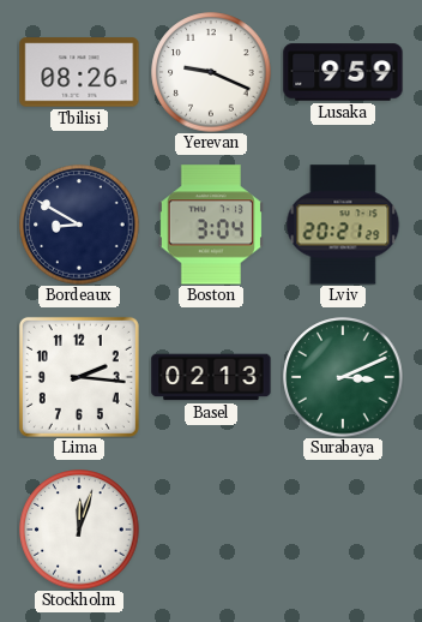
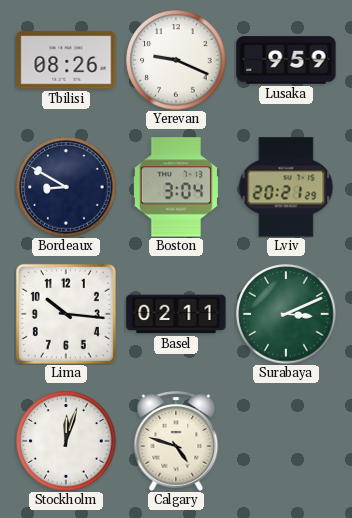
Lima: 2:16 -> 10:16 (66, 314)
Basel: 02:13 -> 02:11 (176, 314)
Calgary: none -> 4:48 (176, 441)
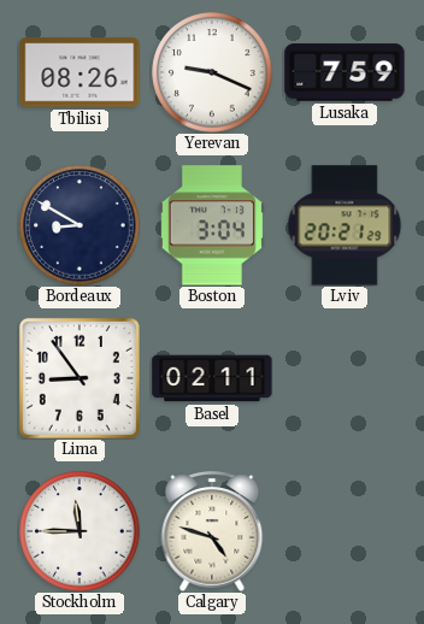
Lusaka: 9:59 -> 7:59 (344, 72)
Lima: 10:16 -> 8:54 (79, 378)
Surabaya: 3:11 -> none (286, 314)
Stockholm: 12:03 -> 11:45 (79, 531)
